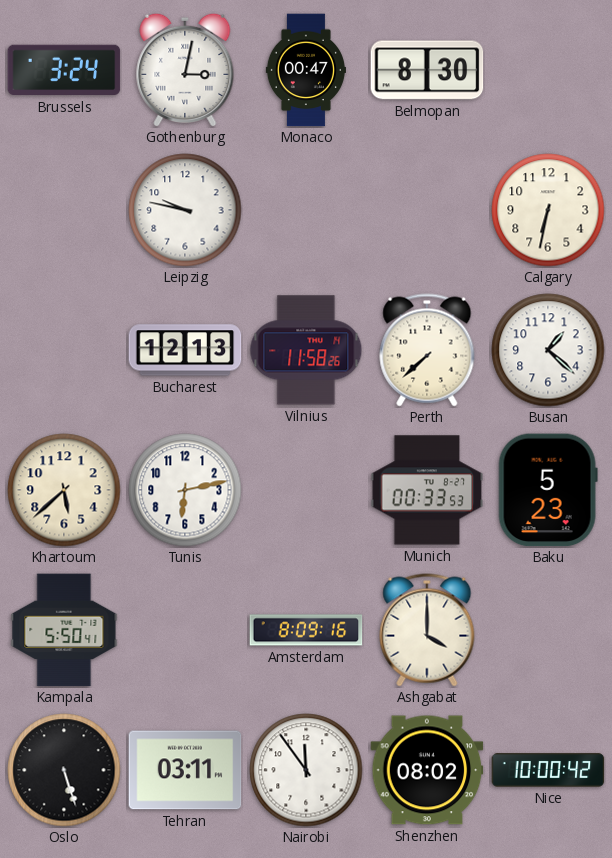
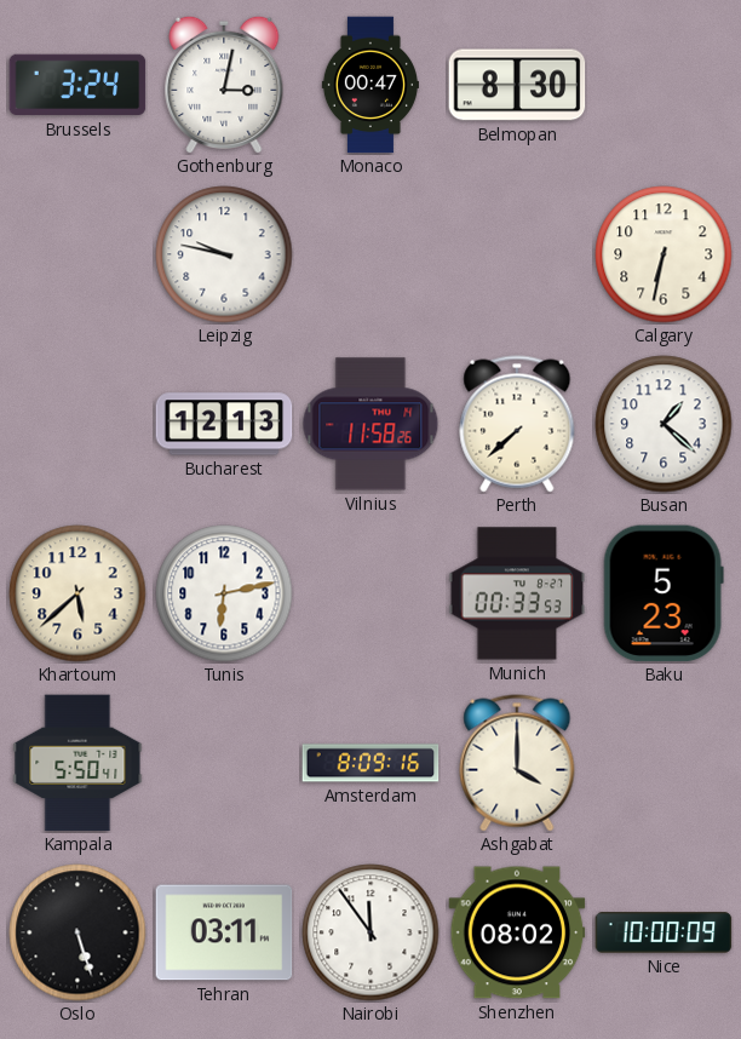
Nice: 10:00:42 -> 10:00:09 (664, 932)
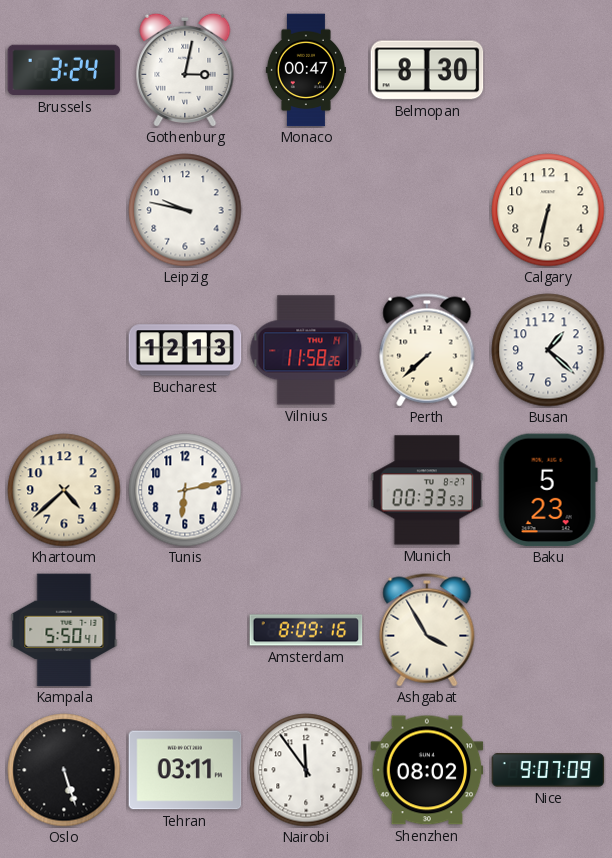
Khartoum: 5:38 -> 4:38 (64, 490)
Ashgabat: 4:00 -> 3:55 (427, 630)
Nice: 10:00 -> 9:07 (548, 770)
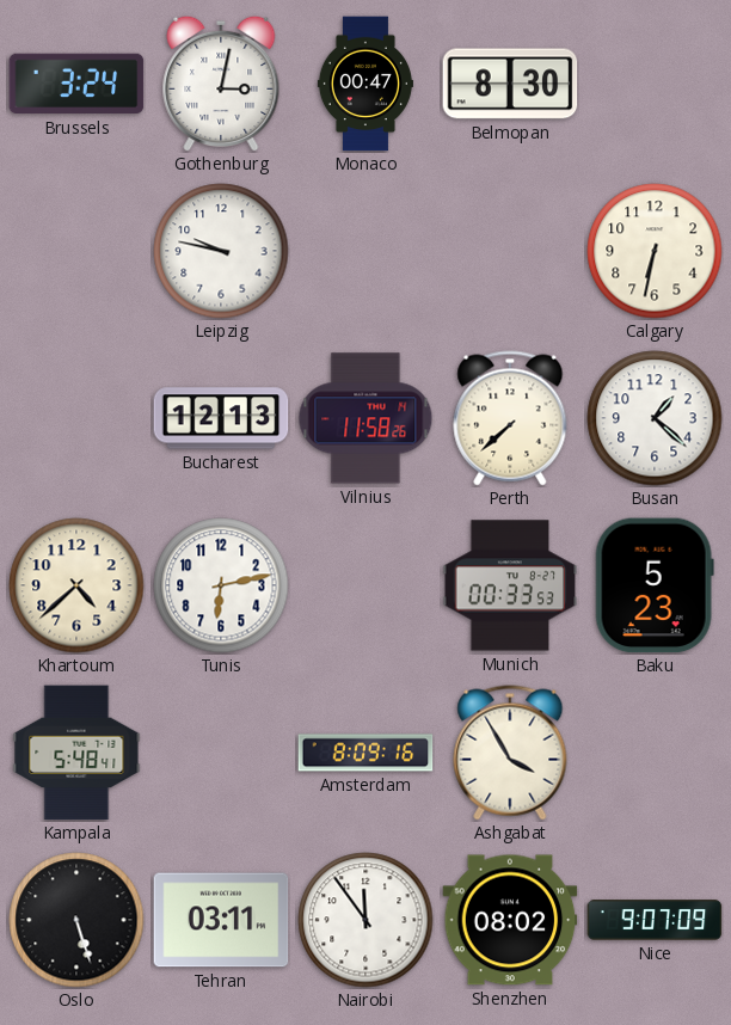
Kampala: 5:50 -> 5:48 (76, 753)
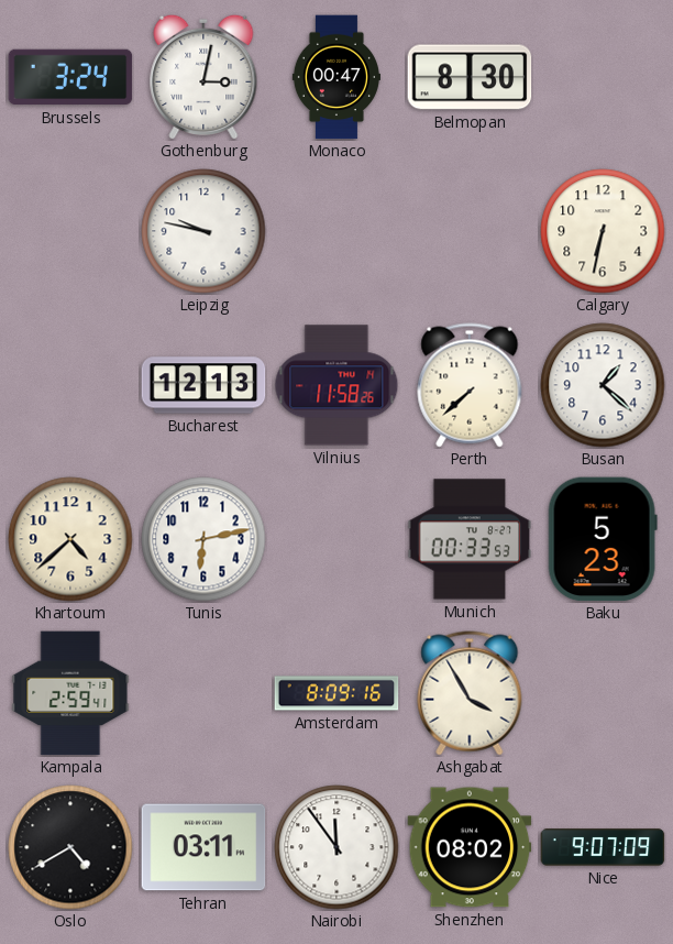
Kampala: 5:48 -> 2:59 (70, 693)
Oslo: 5:27 -> 4:40 (70, 847)
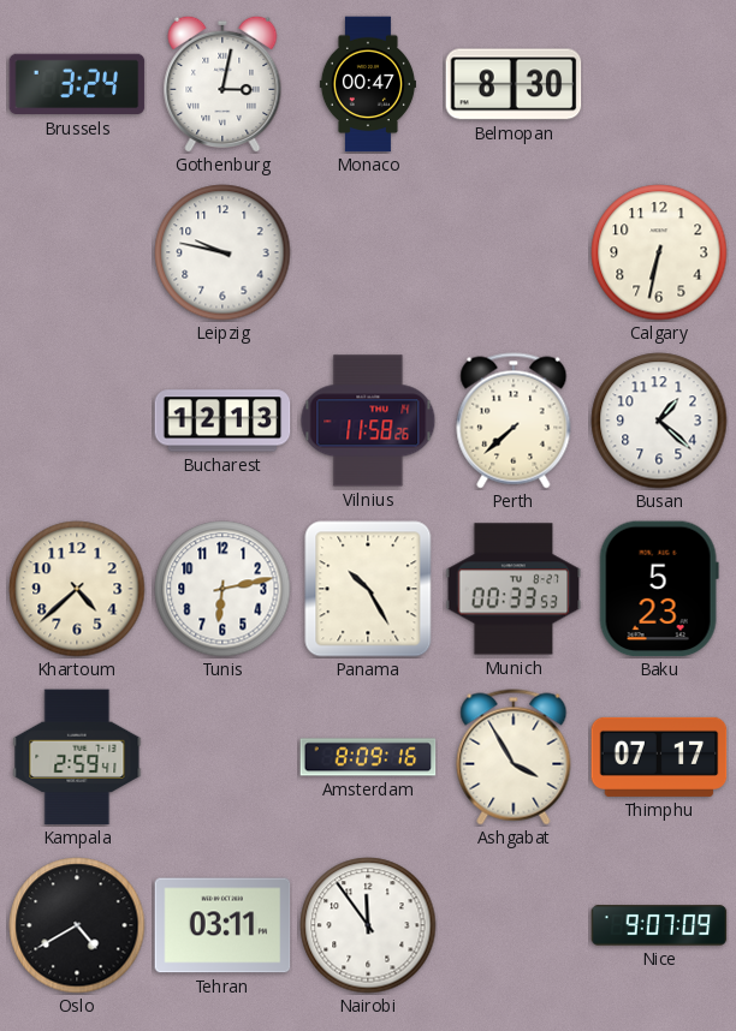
Panama: none -> 10:25 (368, 589)
Thimphu: none -> 07:17 (659, 757)
Shenzhen: 08:02 -> none (470, 847)
